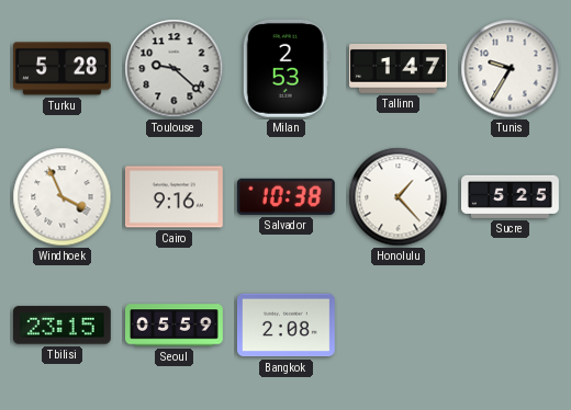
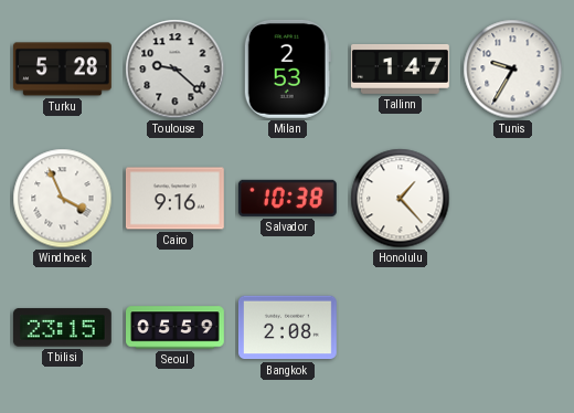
Sucre: 5:25 -> none (511, 196)
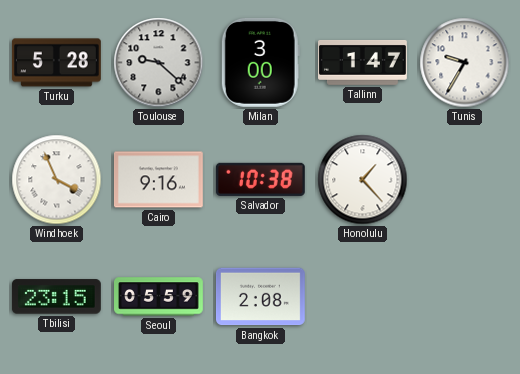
Milan: 2:53 -> 3:00 (260, 62)
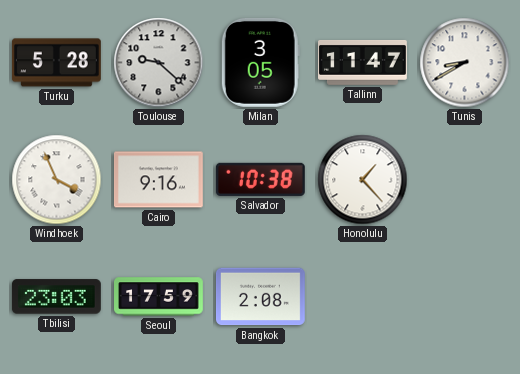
Milan: 3:00 -> 3:05 (260, 62)
Tallinn: 1:47 -> 11:47 (363, 62)
Tunis: 9:35 -> 8:40 (465, 63)
Tbilisi: 23:15 -> 23:03 (56, 297)
Seoul: 05:59 -> 17:59 (159, 297)
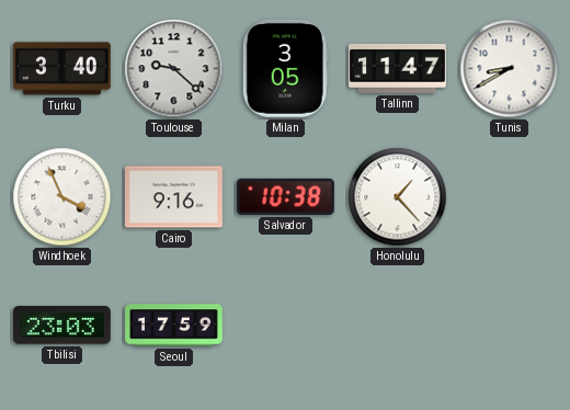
Turku: 5:28 -> 3:40 (61, 69)
Bangkok: 2:08 -> none (260, 297)
